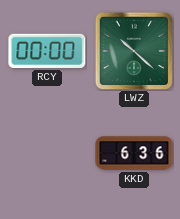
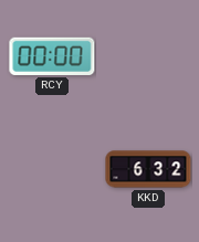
LWZ: 10:22 -> none (134, 51)
KKD: 6:36 -> 6:32 (148, 169)
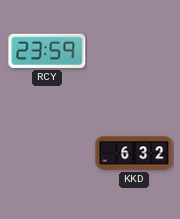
RCY: 00:00 -> 23:59 (47, 51)
